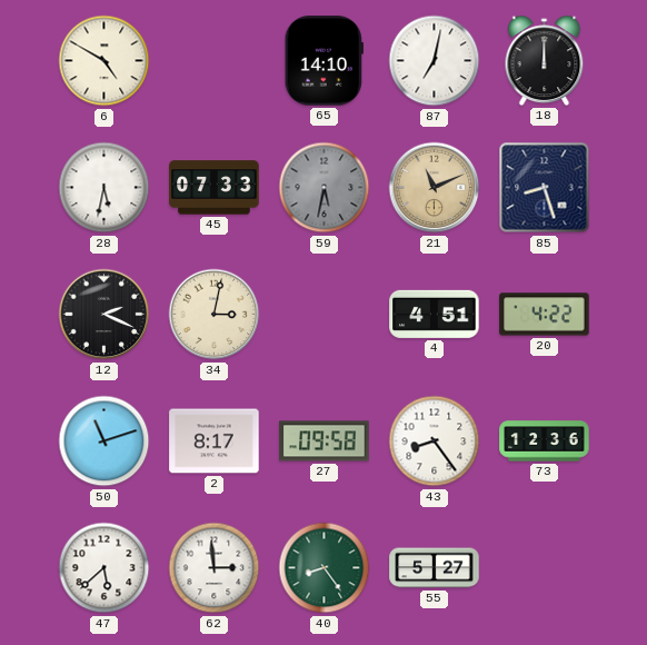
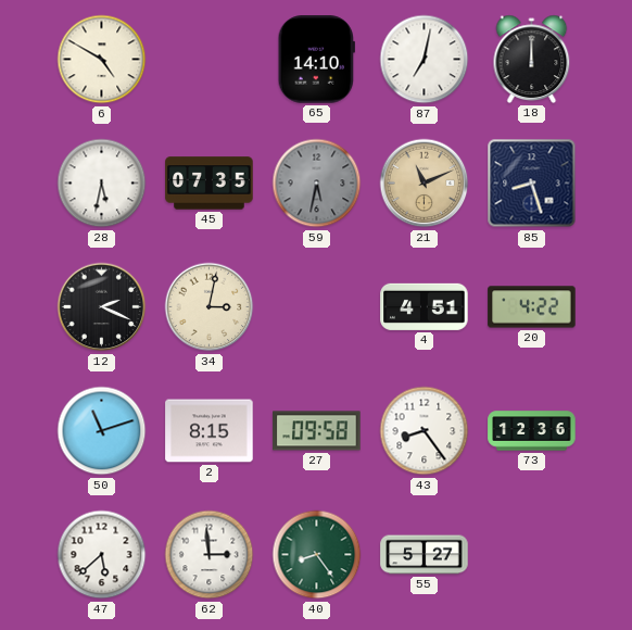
45: 07:33 -> 07:35 (210, 184)
2: 8:17 -> 8:15 (210, 431)
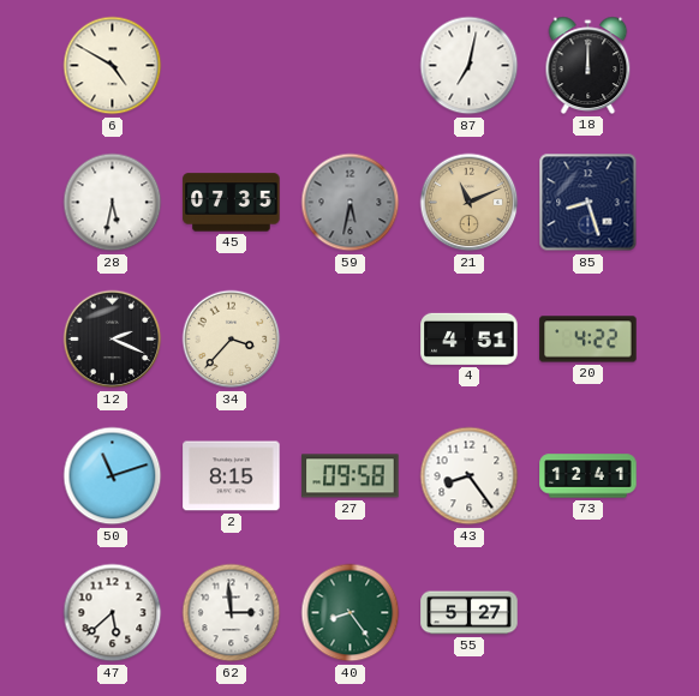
65: 14:10 -> none (316, 60)
34: 3:02 -> 3:37 (232, 340)
73: 12:36 -> 12:41 (589, 476)
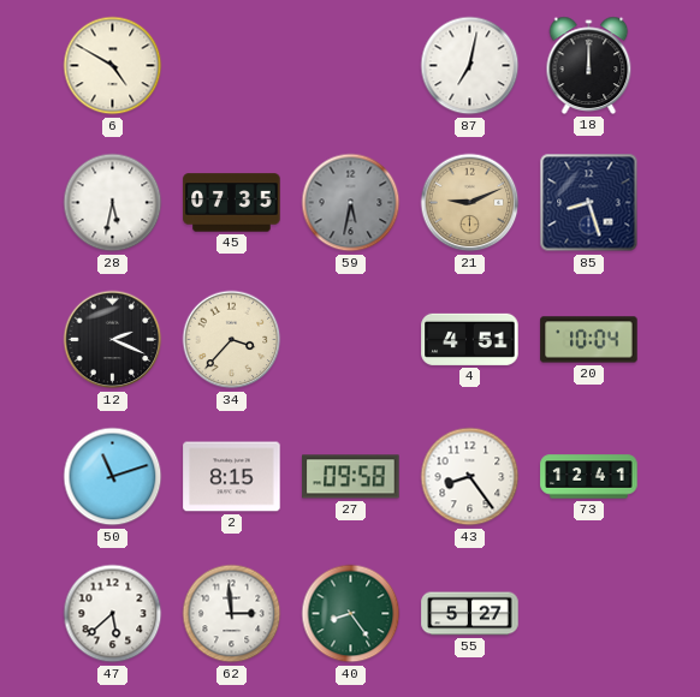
21: 11:11 -> 9:11 (470, 203)
20: 4:22 -> 10:04 (589, 340)
